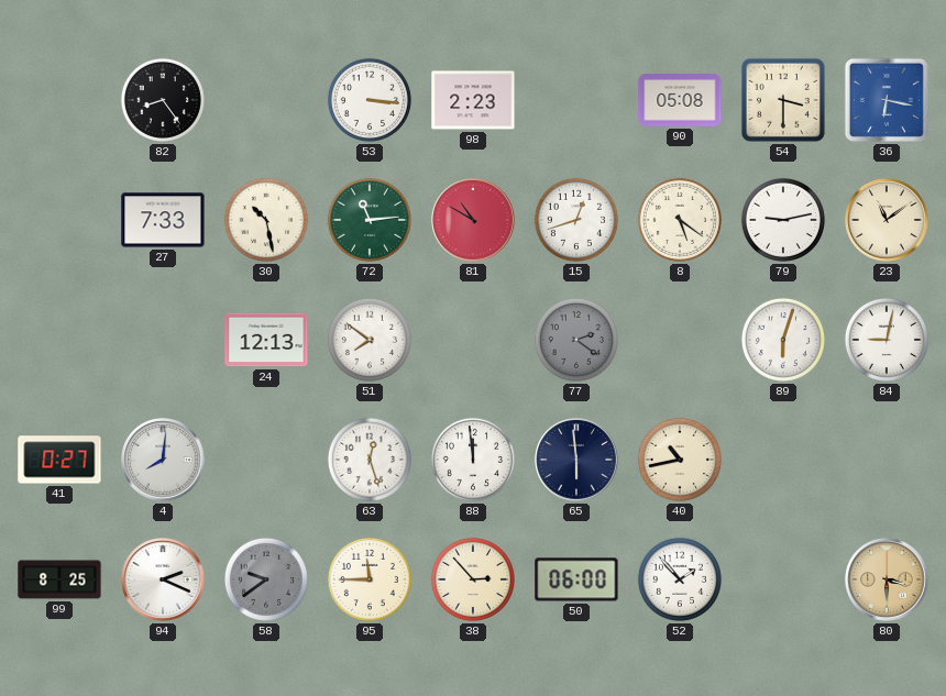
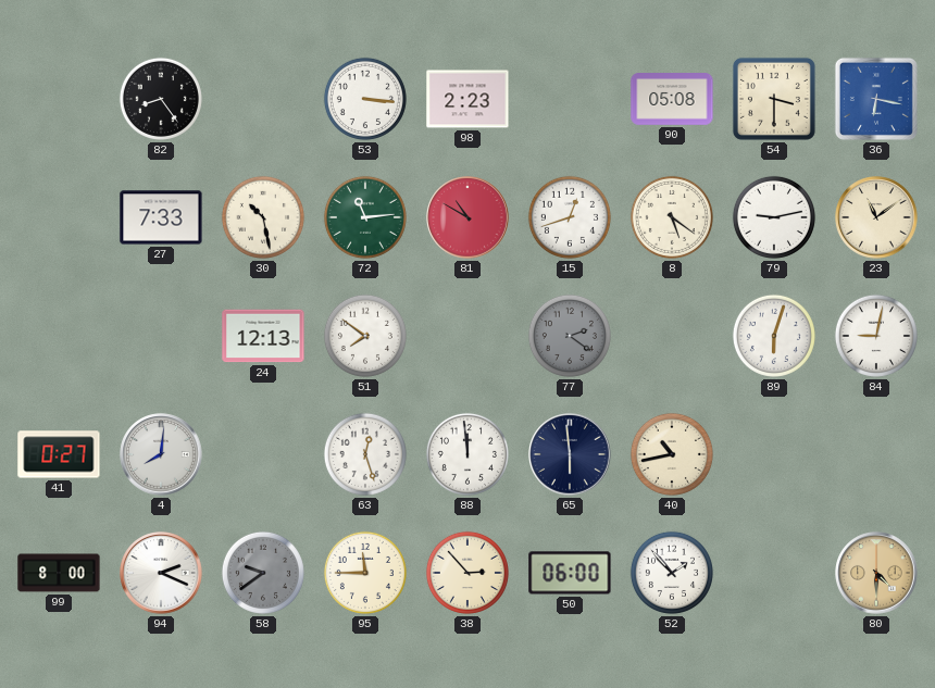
99: 8:25 -> 8:00 (59, 573)
80: 3:30 -> 4:30 (876, 573)
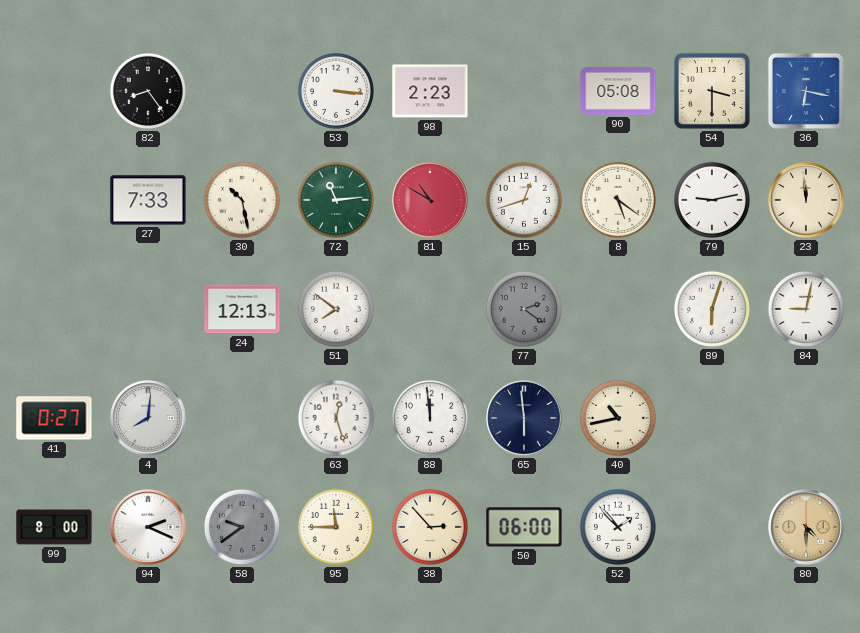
23: 11:09 -> 11:59 (806, 200)
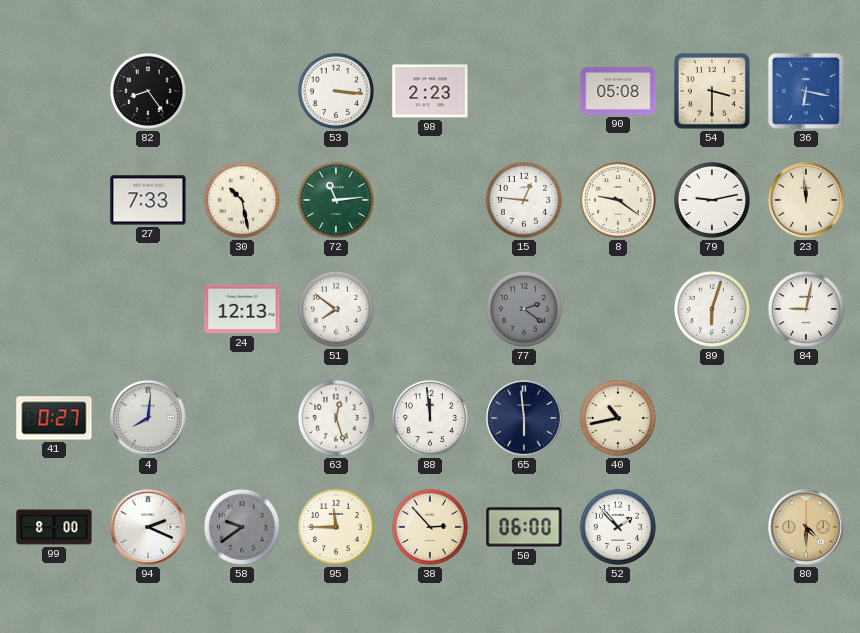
81: 10:50 -> none (430, 200)
15: 12:42 -> 12:46 (524, 200)
8: 5:21 -> 9:21 (618, 200)
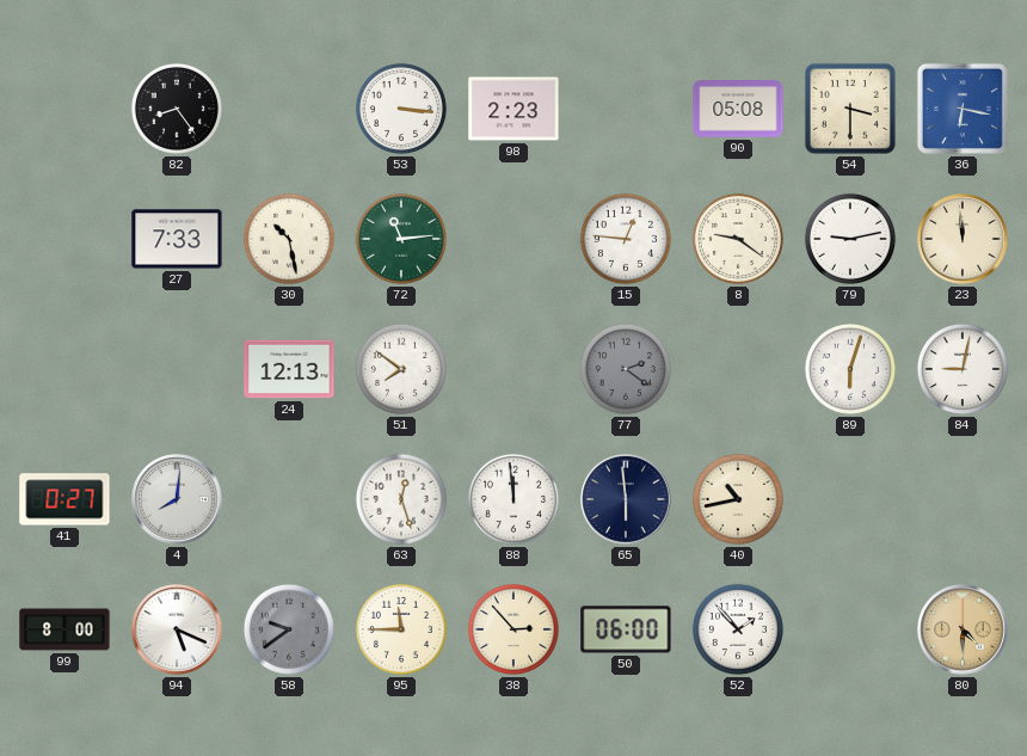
94: 2:19 -> 5:19 (177, 629)
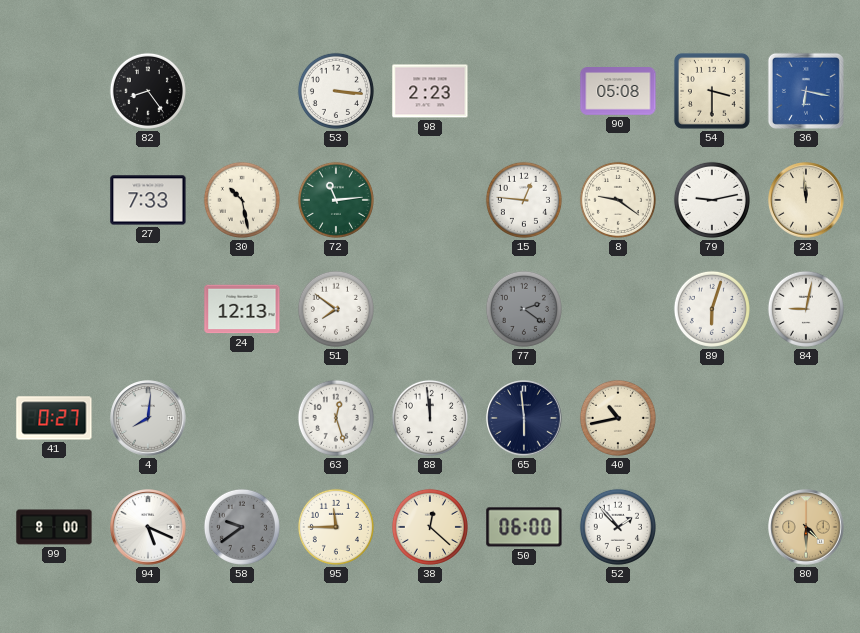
38: 2:53 -> 12:22 (430, 527)
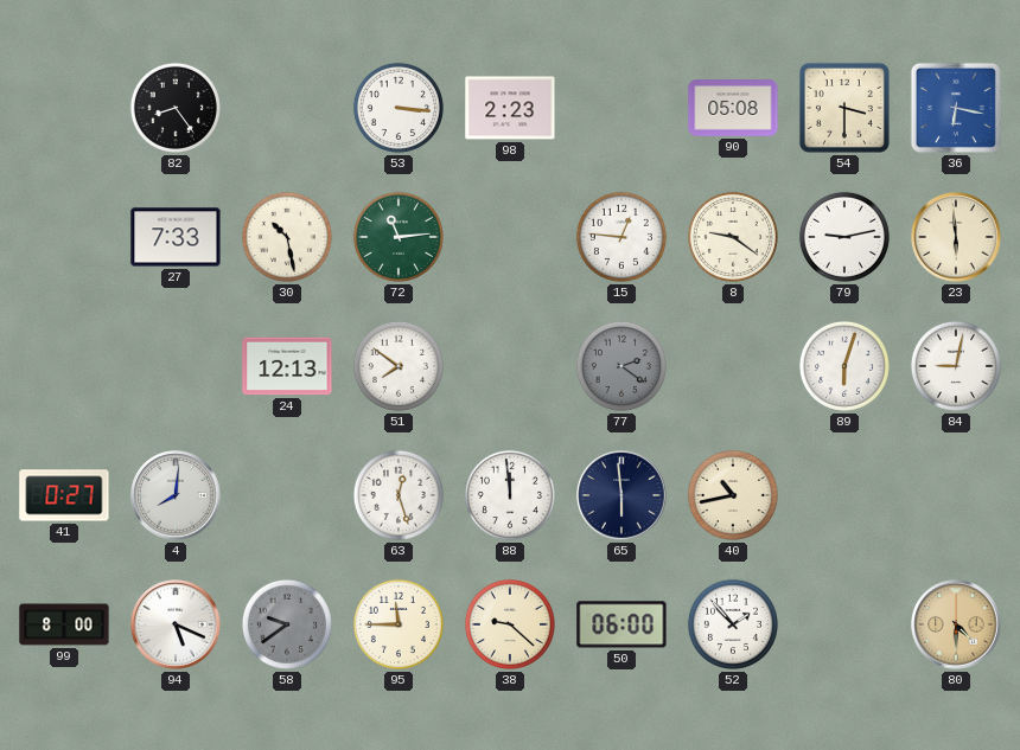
23: 11:59 -> 5:59 (956, 237)
38: 12:22 -> 9:22 (510, 624)
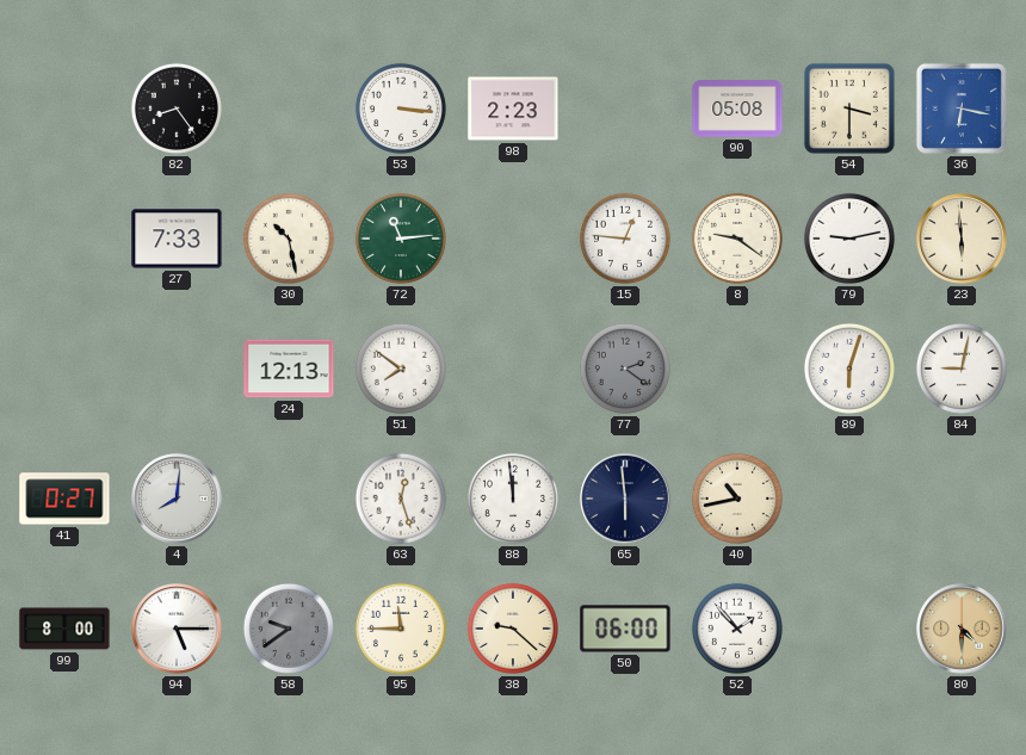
94: 5:19 -> 5:15 (177, 629)
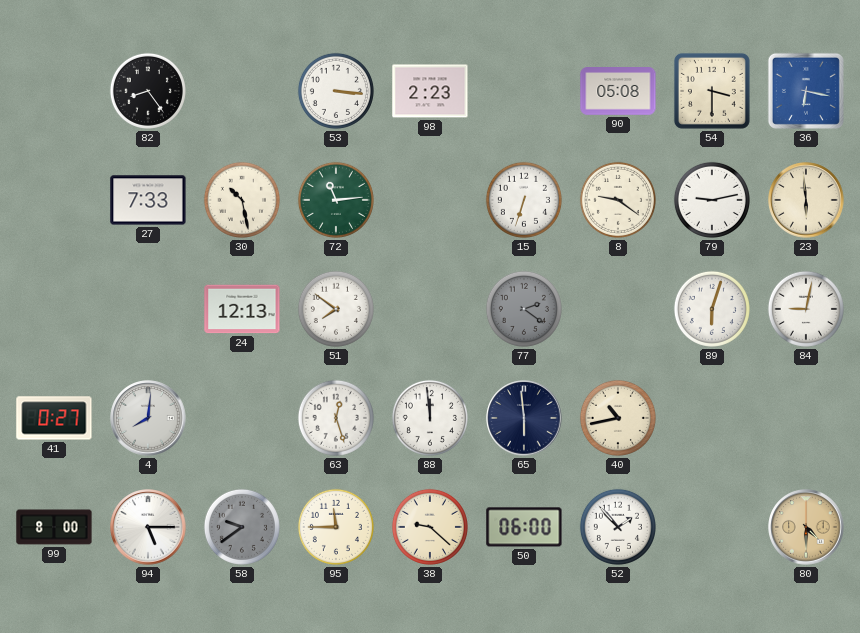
15: 12:46 -> 6:33 (524, 200)
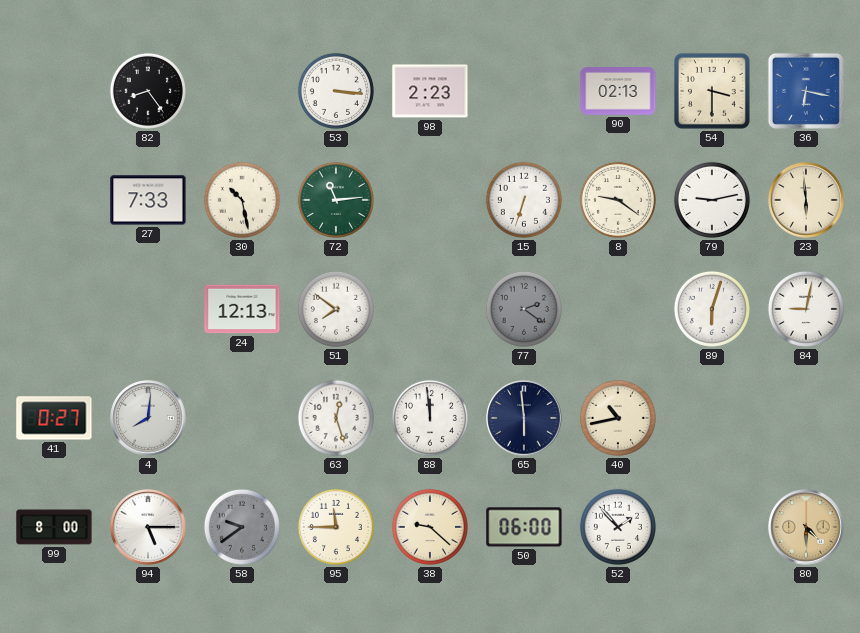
90: 05:08 -> 02:13 (618, 91)
